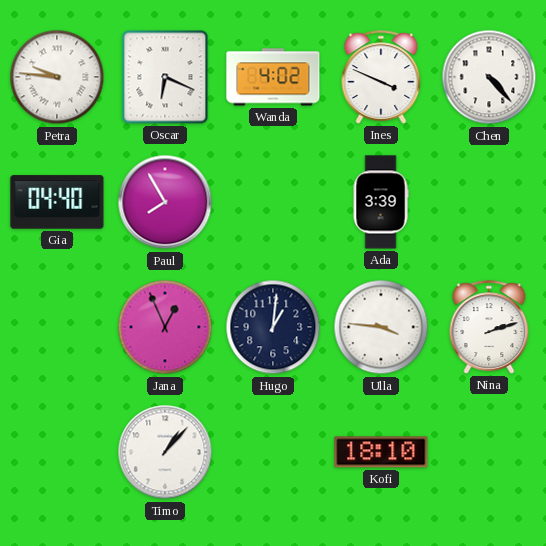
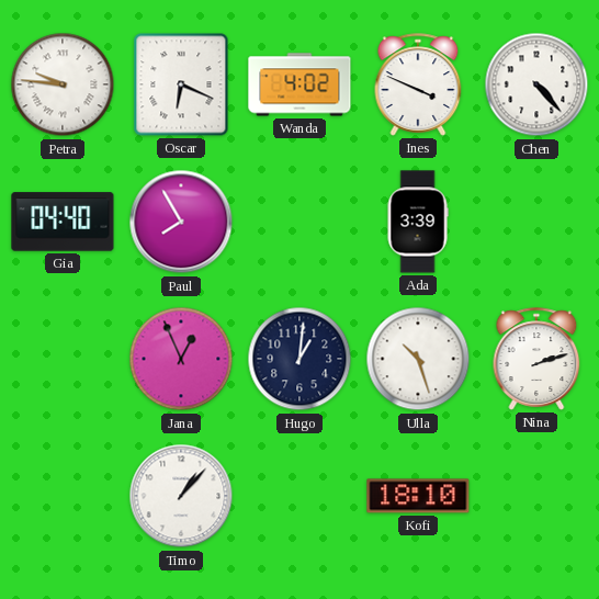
Ulla: 3:46 -> 10:27 (418, 359)
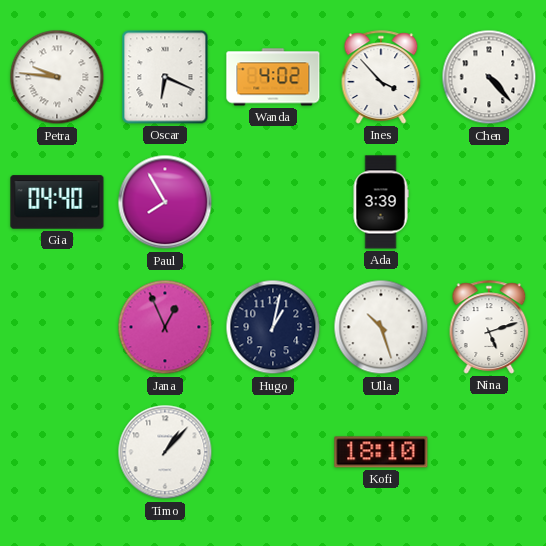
Ines: 3:49 -> 3:53 (381, 77)
Hugo: 1:01 -> 1:02 (273, 327)
Nina: 2:12 -> 5:12 (489, 327)
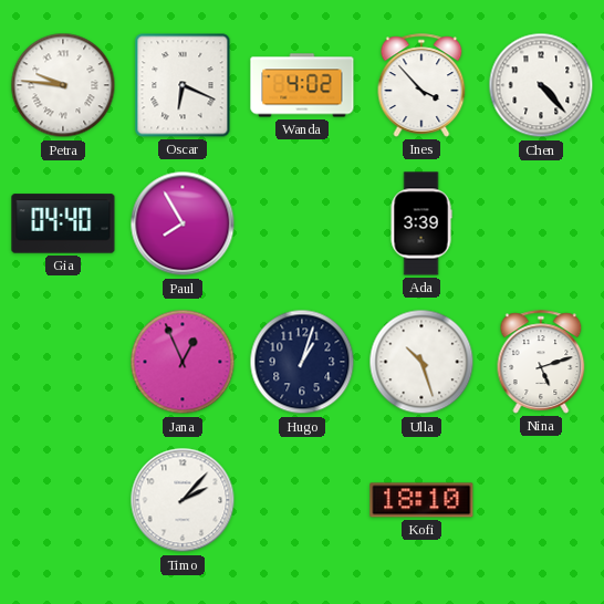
Hugo: 1:02 -> 1:03 (302, 362)
Timo: 1:07 -> 2:07 (183, 500)
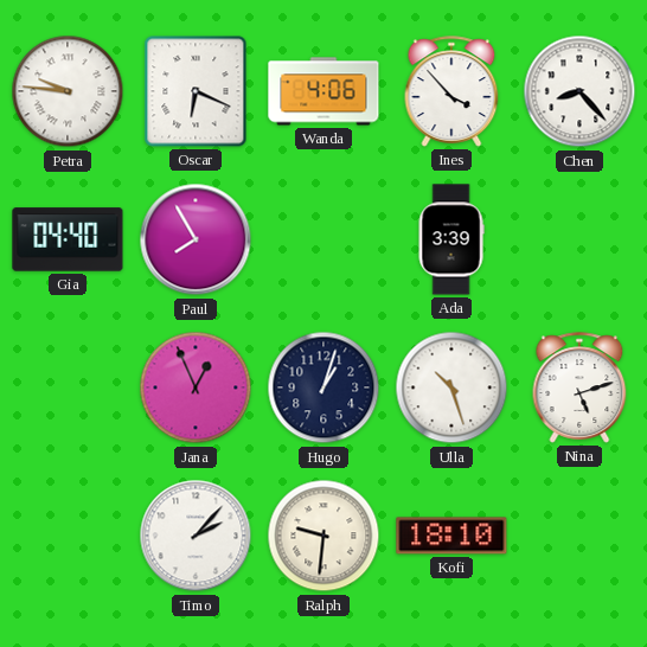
Wanda: 4:02 -> 4:06 (323, 91)
Chen: 4:23 -> 8:23 (579, 91)
Ralph: none -> 9:31 (323, 536)
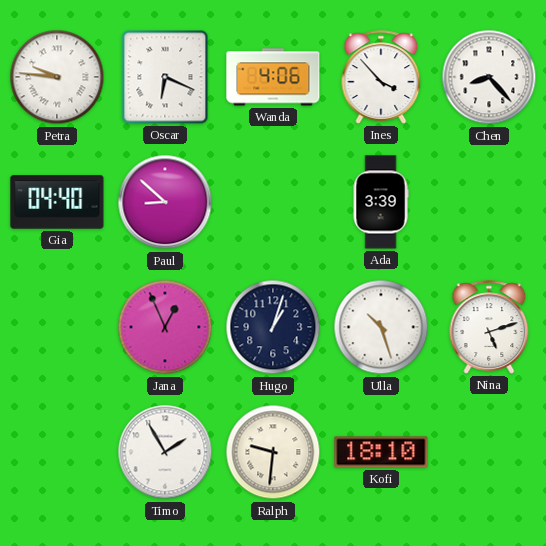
Paul: 7:55 -> 8:52 (165, 202)
Timo: 2:07 -> 1:55 (165, 452)
